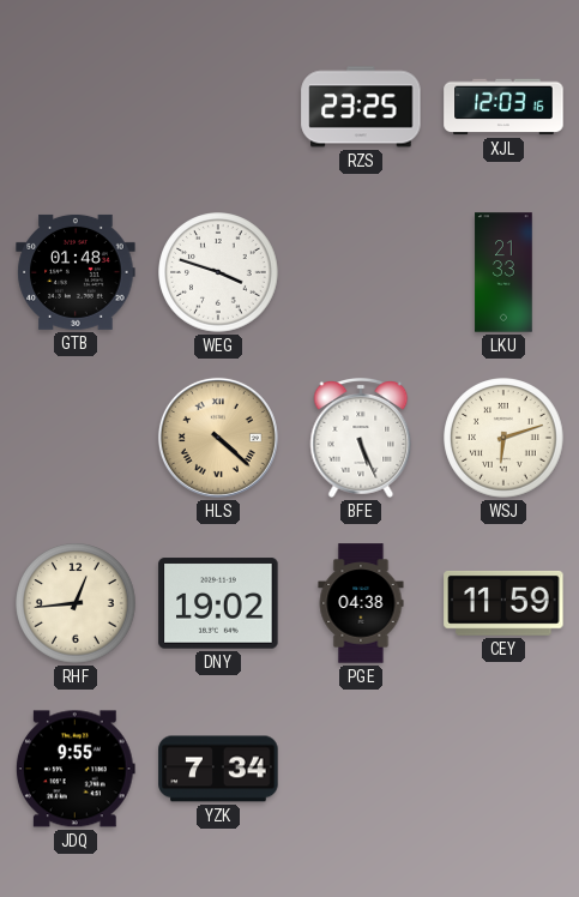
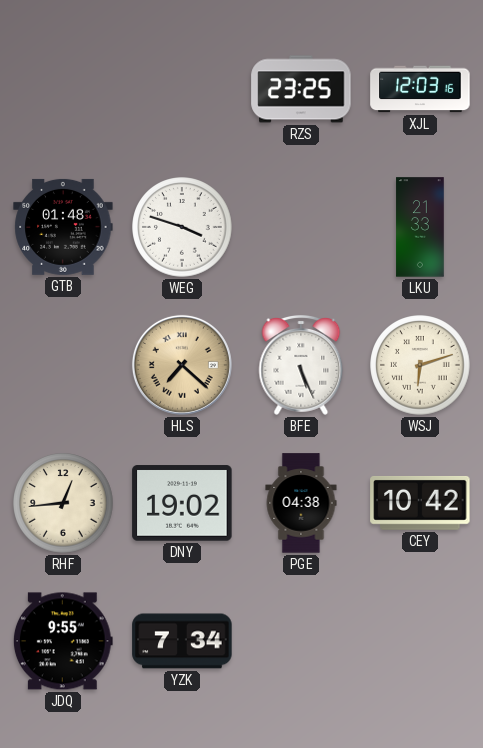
HLS: 4:22 -> 7:22 (182, 365)
CEY: 11:59 -> 10:42 (420, 503)
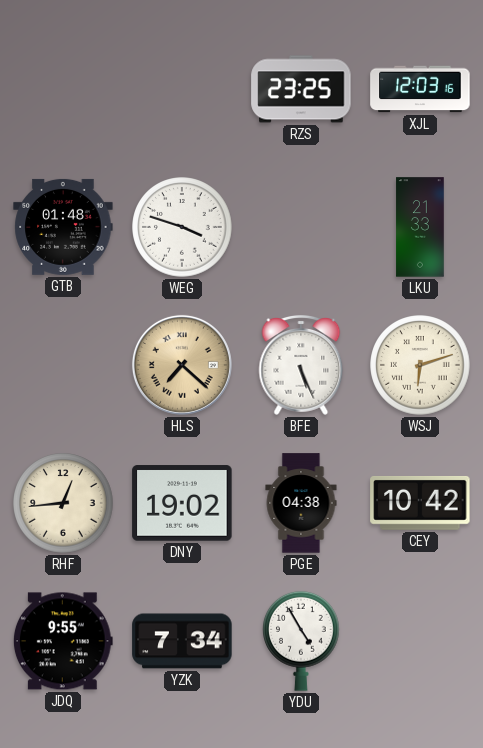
YDU: none -> 4:55 (302, 641)
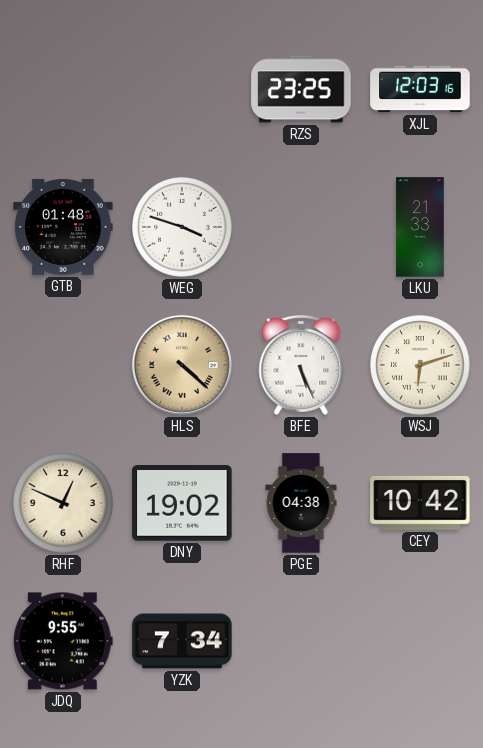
HLS: 7:22 -> 4:22 (182, 365)
RHF: 12:44 -> 12:49 (63, 503)
YDU: 4:55 -> none (302, 641)
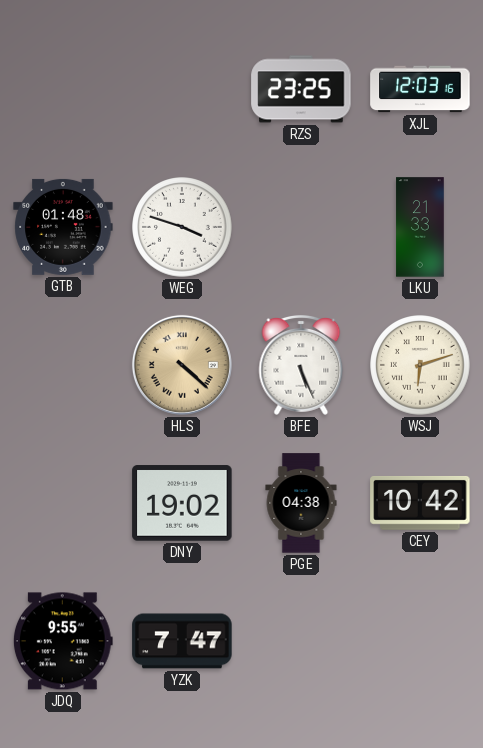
RHF: 12:49 -> none (63, 503)
YZK: 7:34 -> 7:47 (182, 641)
